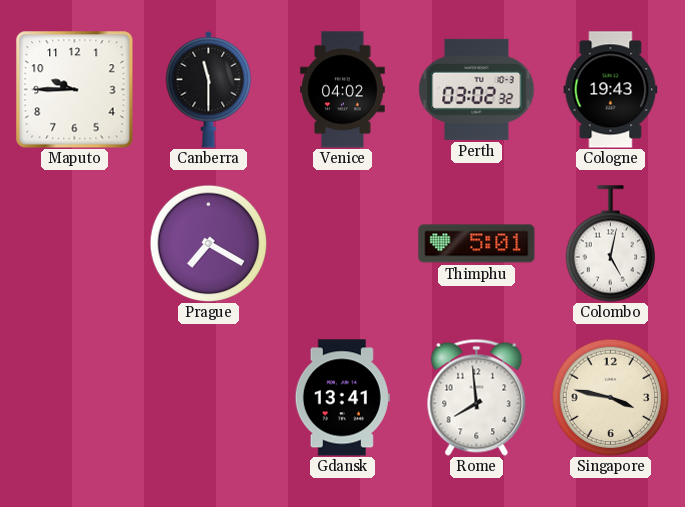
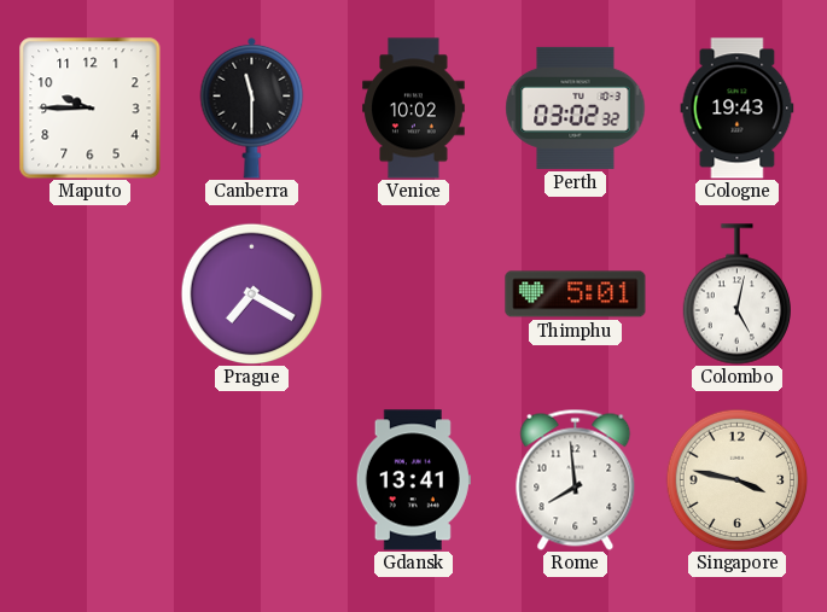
Venice: 04:02 -> 10:02 (414, 109)
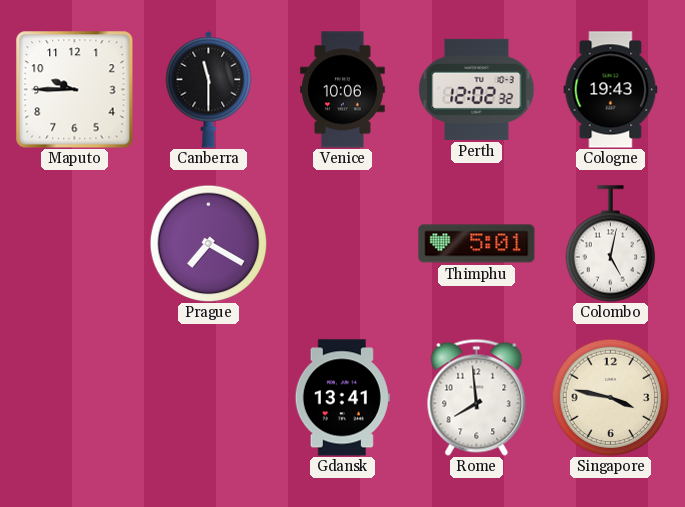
Venice: 10:02 -> 10:06 (343, 90)
Perth: 03:02 -> 12:02 (477, 89)
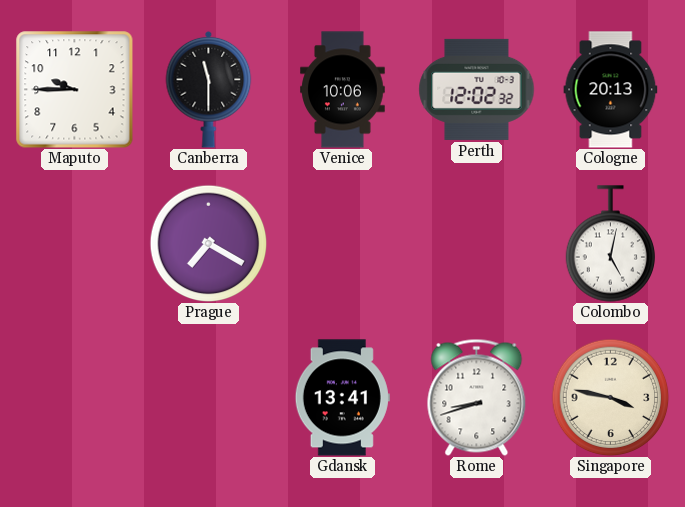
Cologne: 19:43 -> 20:13 (611, 90)
Thimphu: 5:01 -> none (477, 244)
Rome: 7:59 -> 8:42 (477, 397)
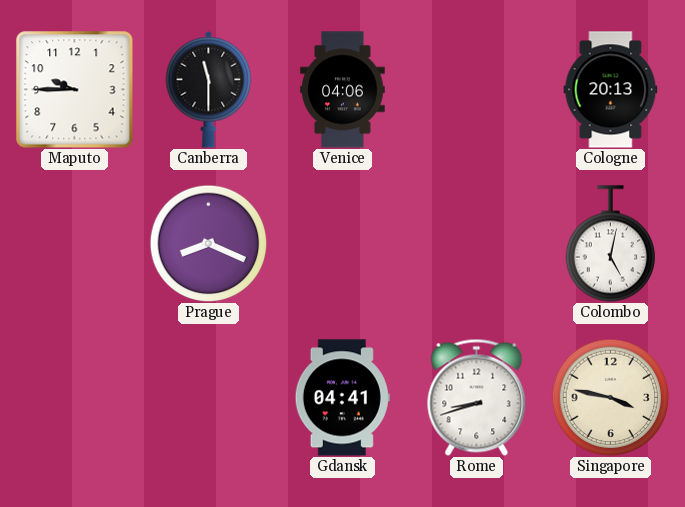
Venice: 10:06 -> 04:06 (343, 90)
Perth: 12:02 -> none (477, 89)
Prague: 7:20 -> 8:19 (208, 243)
Gdansk: 13:41 -> 04:41 (342, 398)
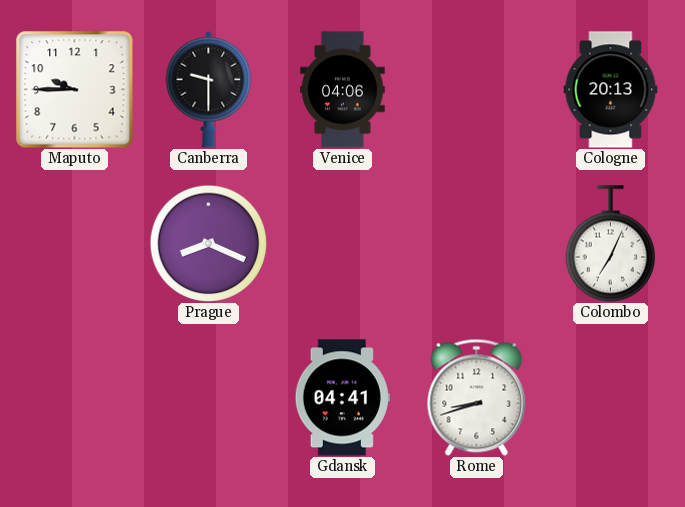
Canberra: 11:30 -> 9:30 (209, 89)
Colombo: 5:02 -> 7:04 (610, 244)
Singapore: 3:47 -> none (610, 397)
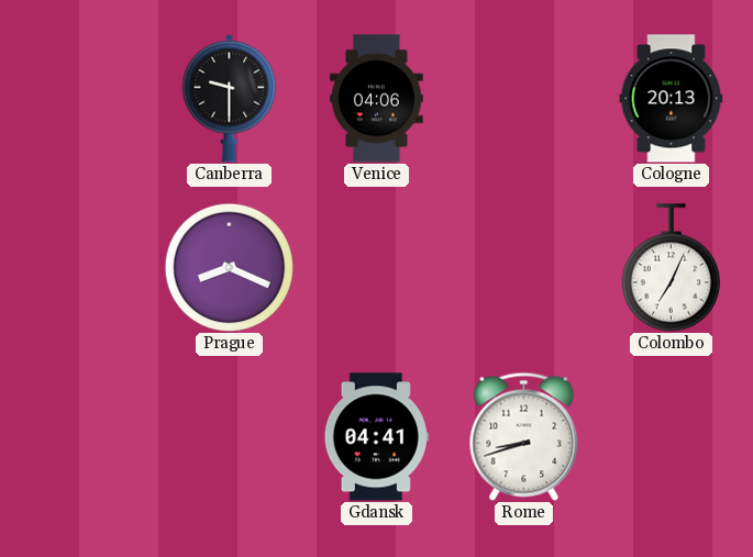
Maputo: 9:45 -> none (75, 90)
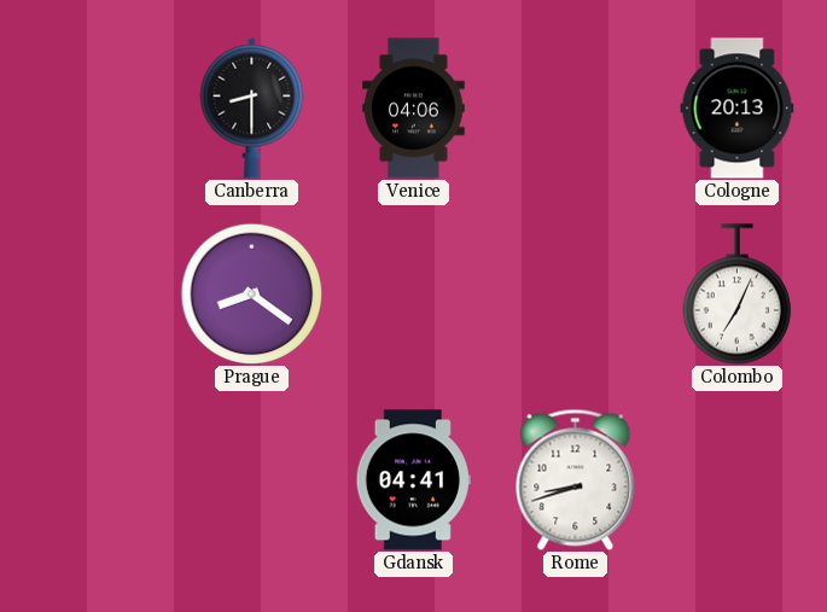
Canberra: 9:30 -> 8:30 (252, 107)
Prague: 8:19 -> 8:21 (251, 293)
